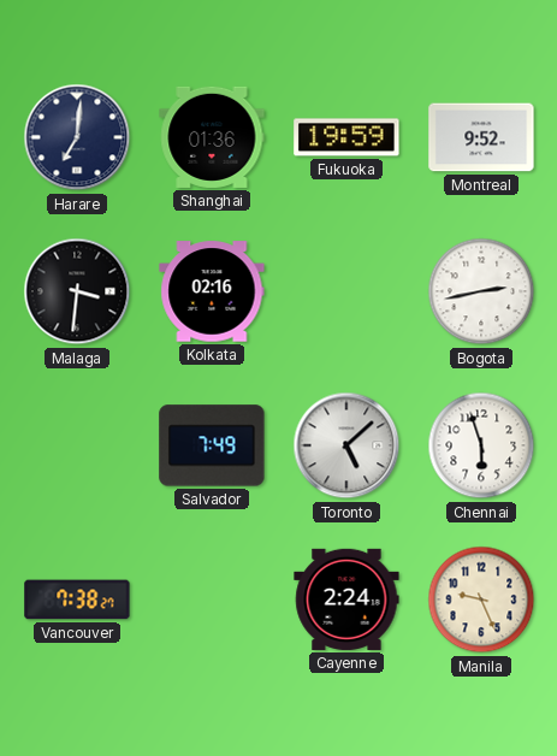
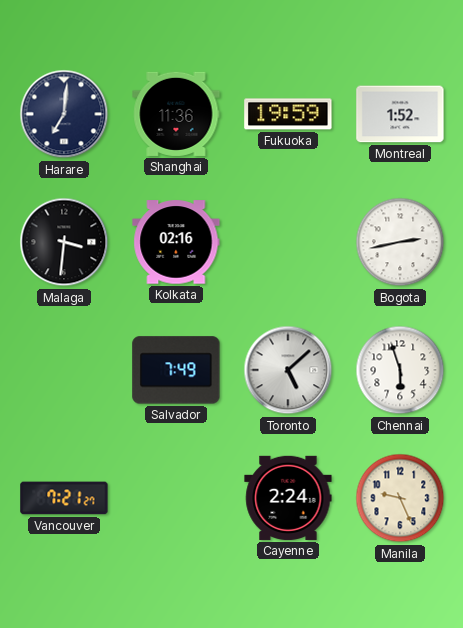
Shanghai: 01:36 -> 11:36 (176, 114)
Montreal: 9:52 -> 1:52 (400, 114)
Vancouver: 7:38 -> 7:21 (64, 498)
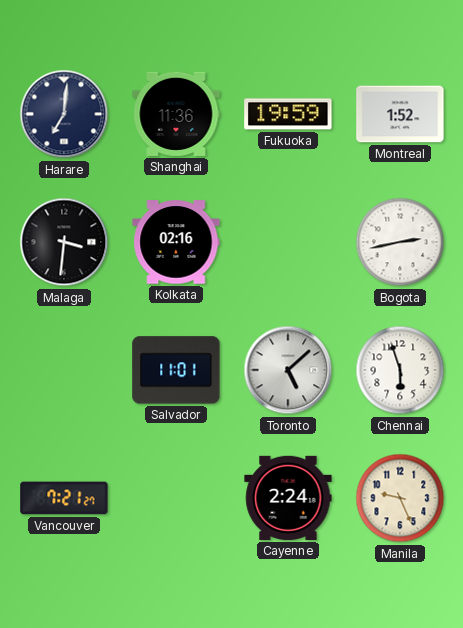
Salvador: 7:49 -> 11:01 (176, 370)
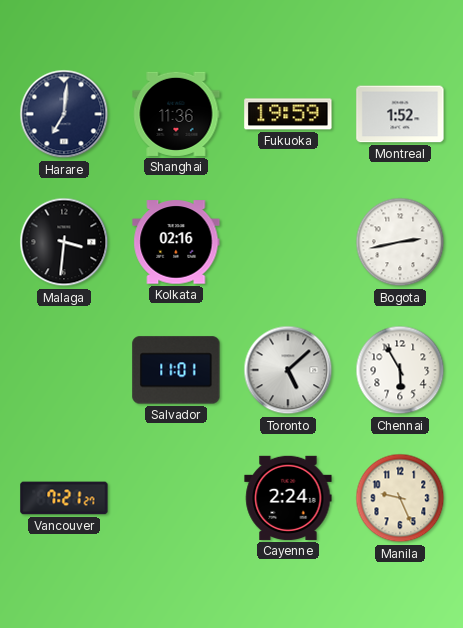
Chennai: 5:57 -> 5:55 (400, 370)
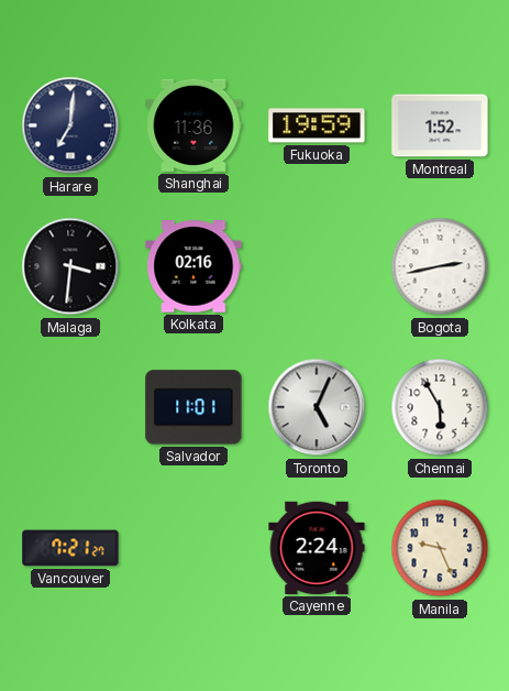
Toronto: 5:08 -> 5:04 (317, 407)
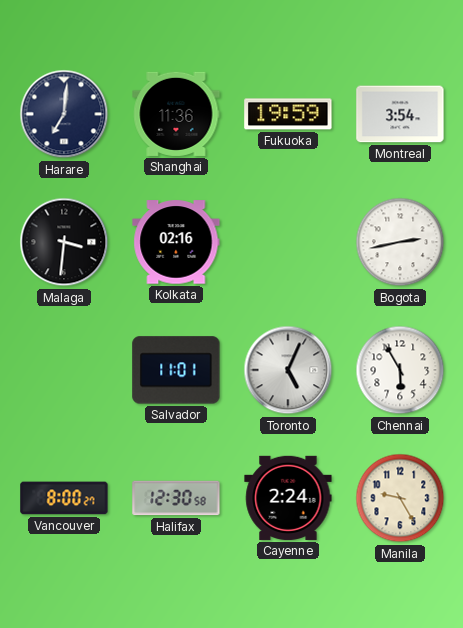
Montreal: 1:52 -> 3:54 (400, 114)
Vancouver: 7:21 -> 8:00 (64, 498)
Halifax: none -> 12:30 (176, 498)
Manila: 9:26 -> 9:25 (400, 498)
